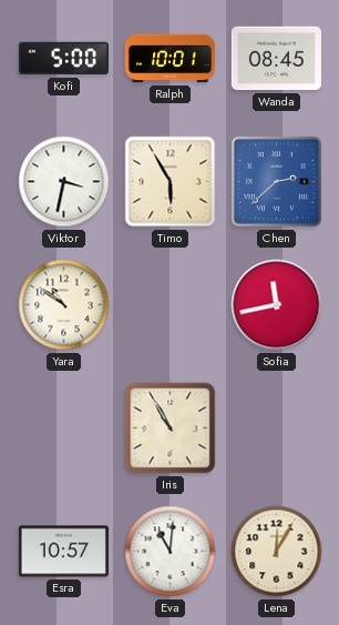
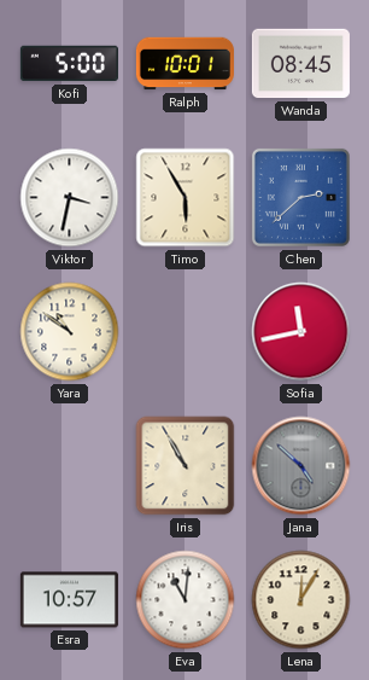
Jana: none -> 4:52 (301, 466)
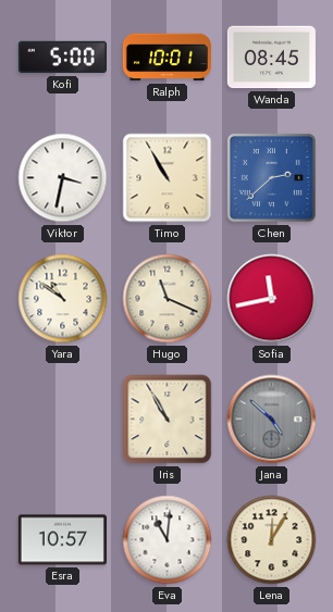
Timo: 5:55 -> 10:55 (168, 178)
Hugo: none -> 11:19 (168, 299)
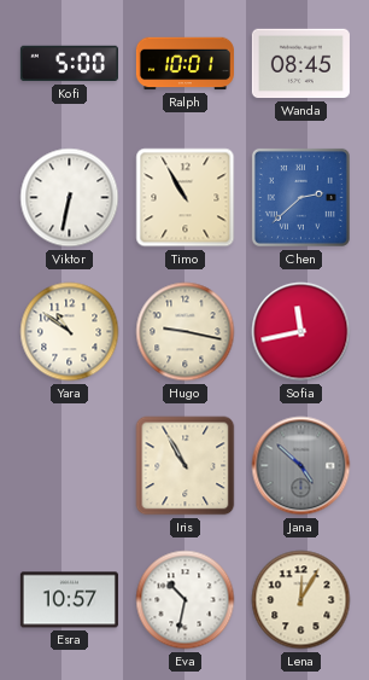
Viktor: 3:32 -> 6:32 (70, 198)
Hugo: 11:19 -> 9:17 (186, 332)
Eva: 11:01 -> 10:32 (186, 600)
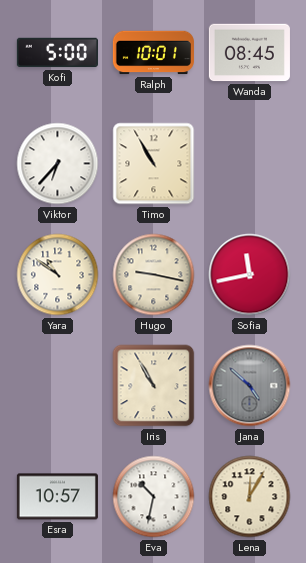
Viktor: 6:32 -> 6:37 (58, 164)
Chen: 2:38 -> none (300, 197)
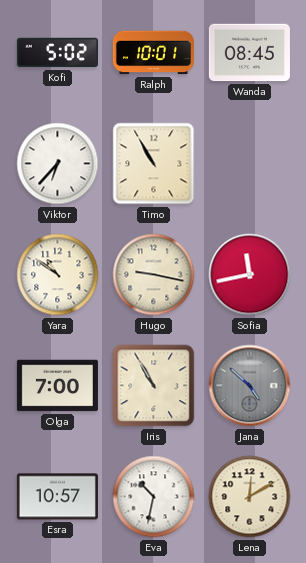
Kofi: 5:00 -> 5:02 (57, 53)
Olga: none -> 7:00 (57, 386)
Lena: 12:05 -> 12:10 (250, 497)
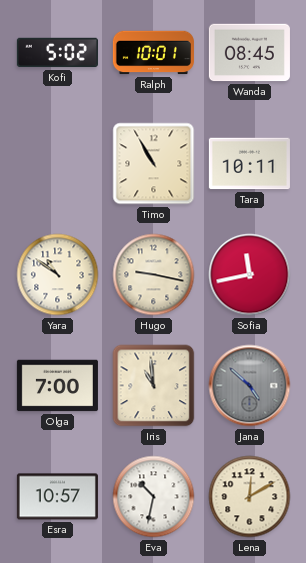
Viktor: 6:37 -> none (58, 164)
Tara: none -> 10:11 (249, 164)
Iris: 10:55 -> 10:59 (154, 386)
